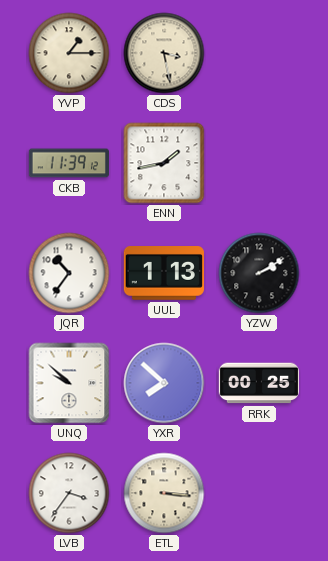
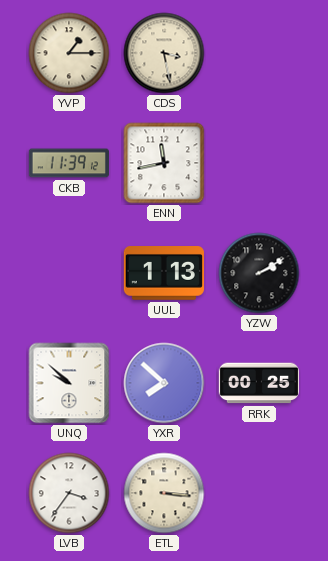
ENN: 1:43 -> 11:43 (164, 163)
JQR: 10:36 -> none (69, 273)
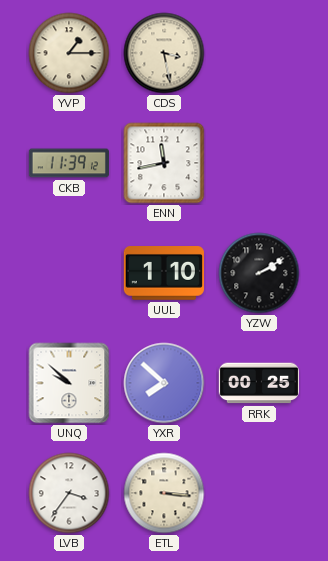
UUL: 1:13 -> 1:10 (164, 274)
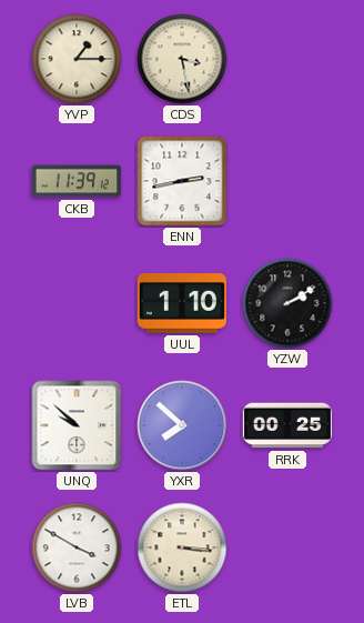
ENN: 11:43 -> 2:43 (182, 181)
LVB: 3:36 -> 3:50 (77, 547)
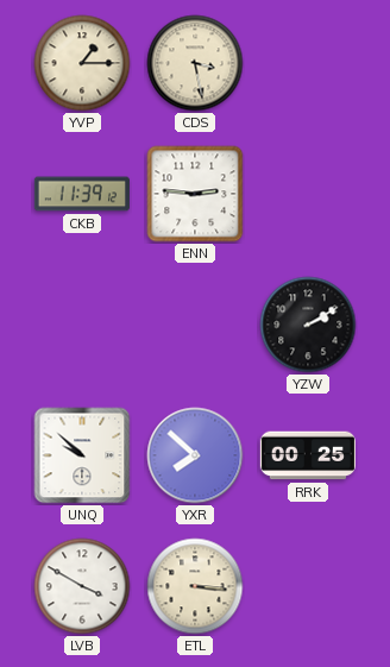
ENN: 2:43 -> 2:46 (195, 194)
UUL: 1:10 -> none (182, 304)
